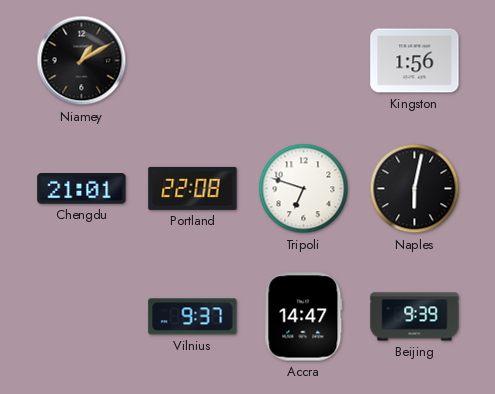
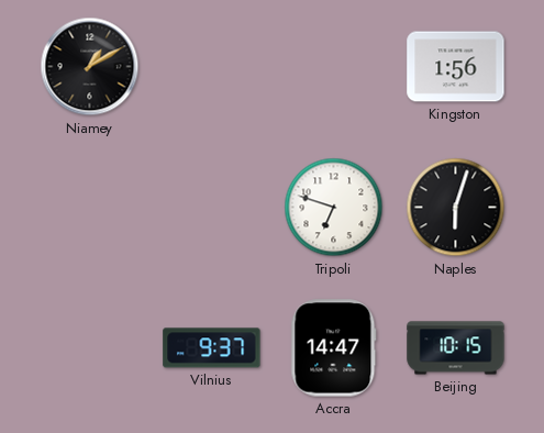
Chengdu: 21:01 -> none (82, 189)
Portland: 22:08 -> none (193, 188)
Naples: 6:02 -> 6:03 (456, 208)
Beijing: 9:39 -> 10:15 (456, 348)
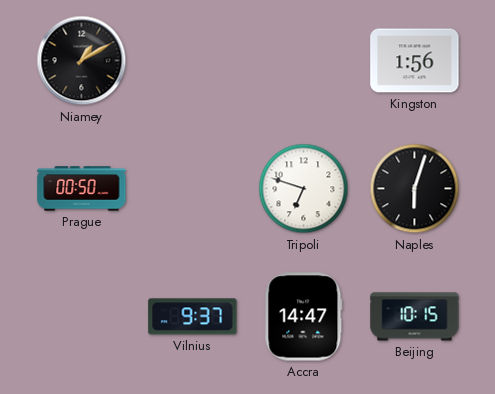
Prague: none -> 00:50 (82, 189)
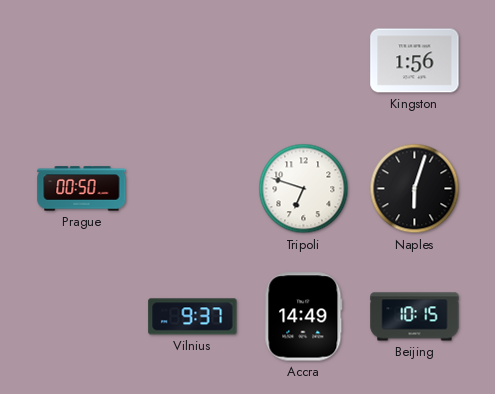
Niamey: 1:10 -> none (82, 61)
Accra: 14:47 -> 14:49 (304, 317)
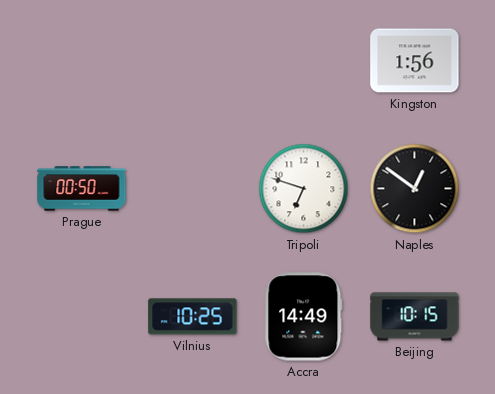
Naples: 6:03 -> 12:51 (415, 189)
Vilnius: 9:37 -> 10:25 (193, 317)
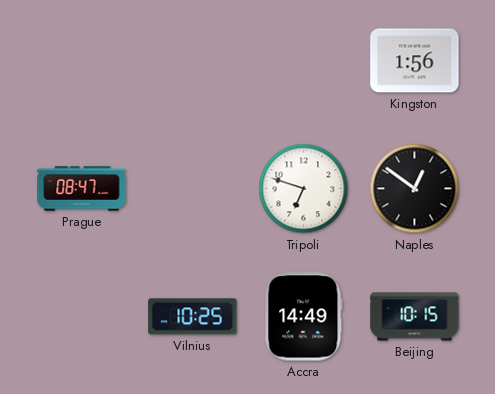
Prague: 00:50 -> 08:47 (82, 189)
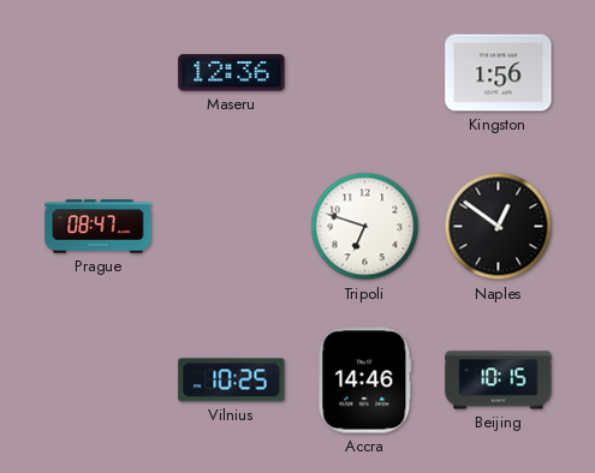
Maseru: none -> 12:36 (232, 73)
Accra: 14:49 -> 14:46 (365, 381)
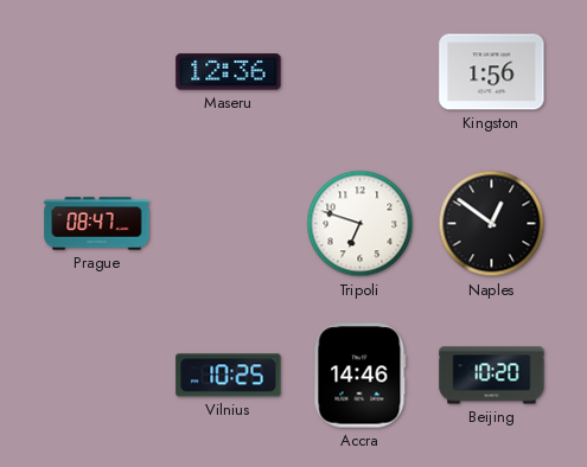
Beijing: 10:15 -> 10:20 (492, 376)
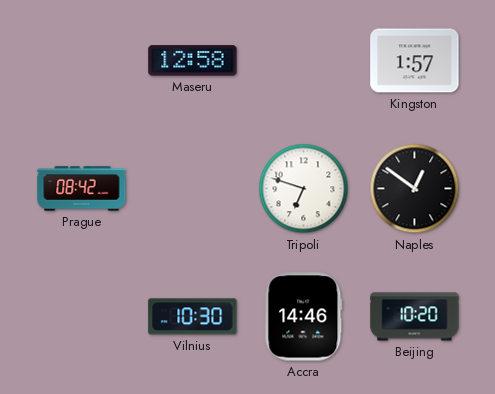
Maseru: 12:36 -> 12:58 (193, 61)
Kingston: 1:56 -> 1:57 (415, 61)
Prague: 08:47 -> 08:42 (82, 189)
Vilnius: 10:25 -> 10:30 (193, 317)
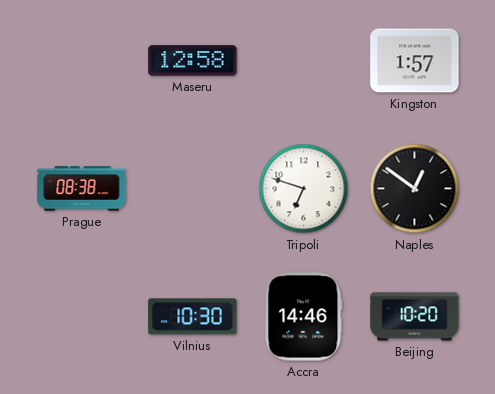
Prague: 08:42 -> 08:38 (82, 189)
